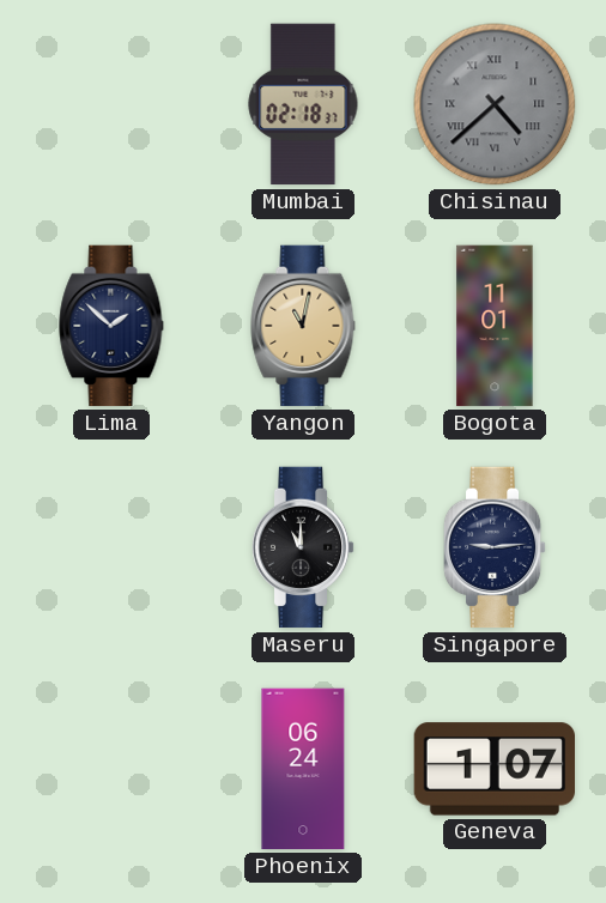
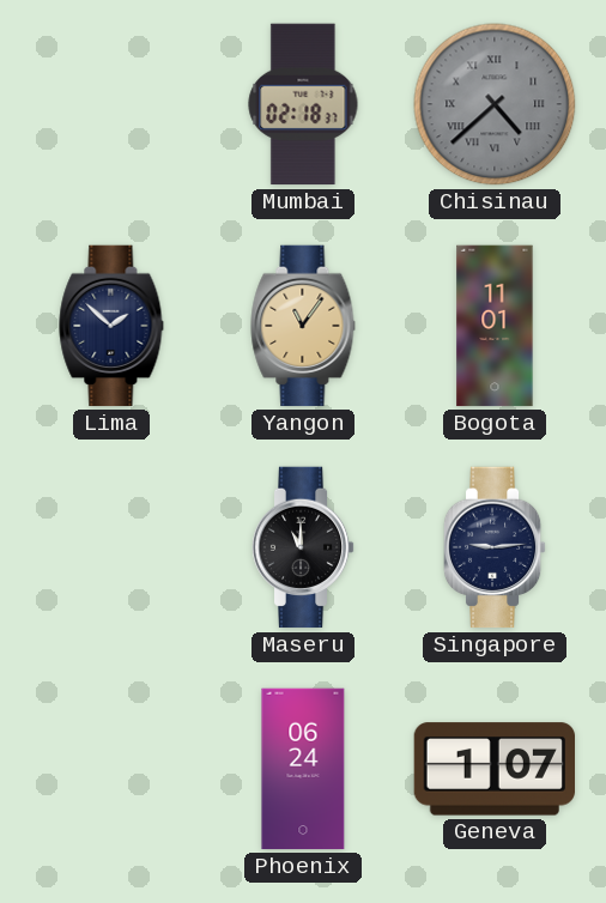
Yangon: 11:02 -> 11:06 (303, 326)
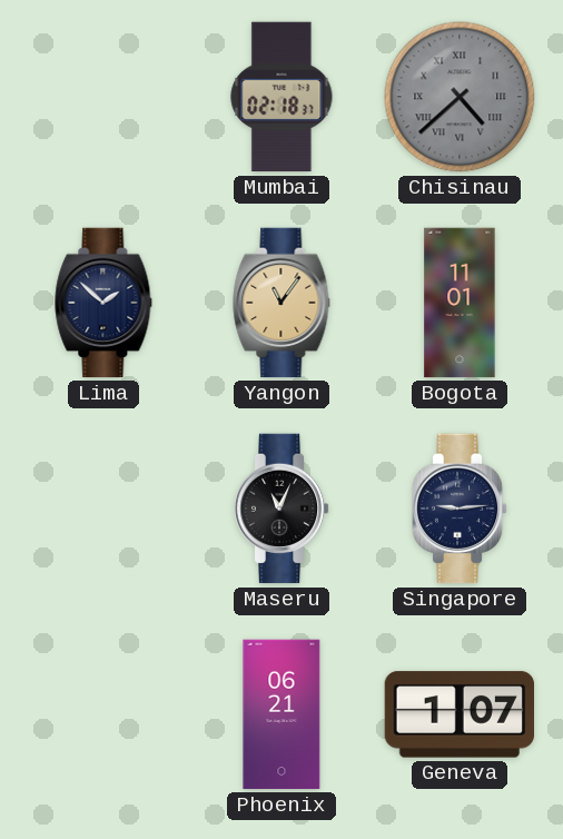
Maseru: 11:00 -> 11:04 (281, 509)
Phoenix: 06:24 -> 06:21 (281, 714)
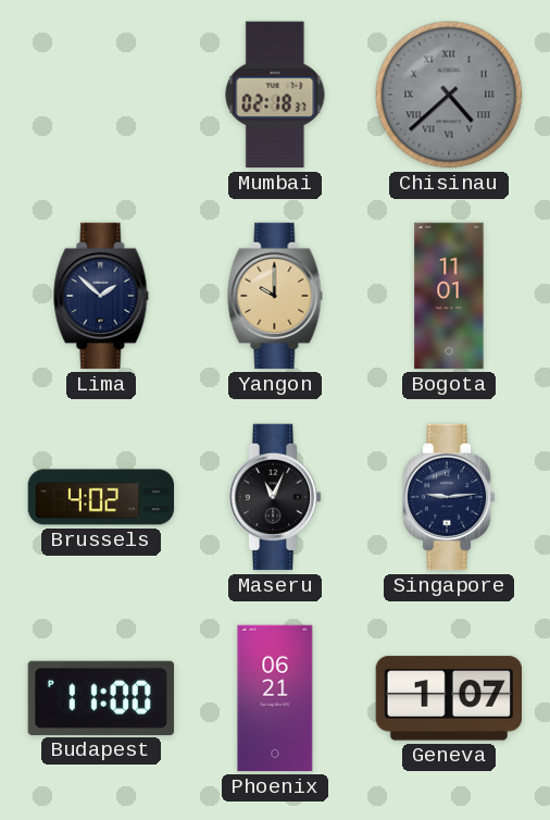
Yangon: 11:06 -> 10:00 (275, 296)
Brussels: none -> 4:02 (101, 497)
Budapest: none -> 11:00 (100, 698)
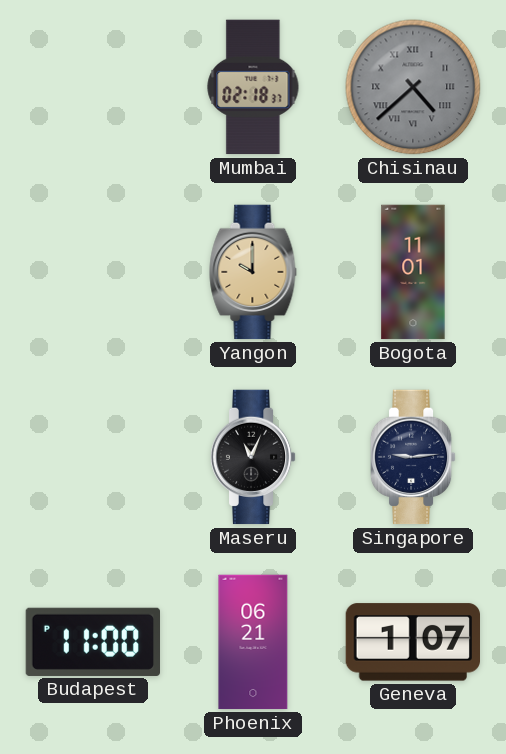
Lima: 1:52 -> none (101, 296)
Brussels: 4:02 -> none (101, 497)
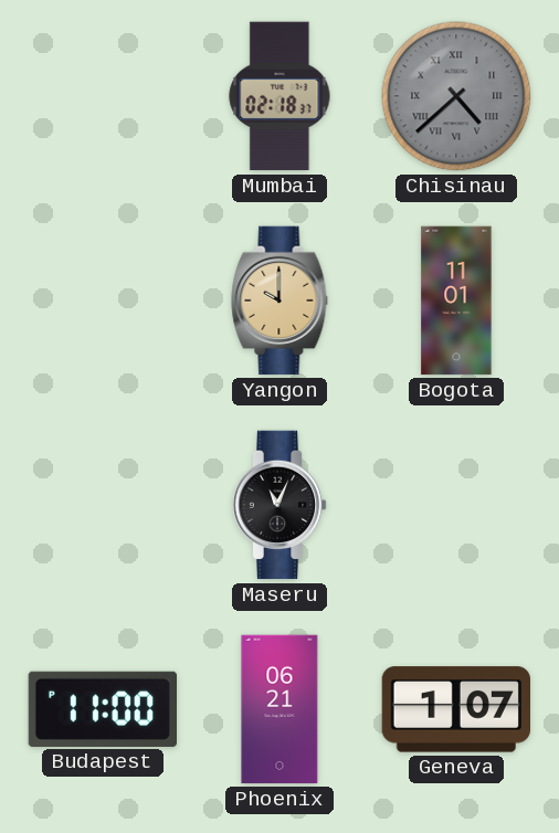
Singapore: 9:14 -> none (413, 457)
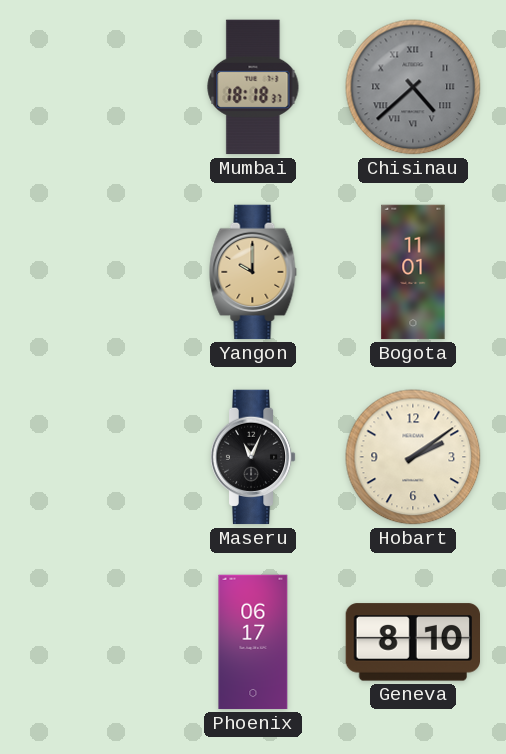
Mumbai: 02:18 -> 18:18 (253, 87)
Hobart: none -> 2:09 (413, 457)
Budapest: 11:00 -> none (102, 709)
Phoenix: 06:21 -> 06:17 (253, 642)
Geneva: 1:07 -> 8:10 (412, 642)
